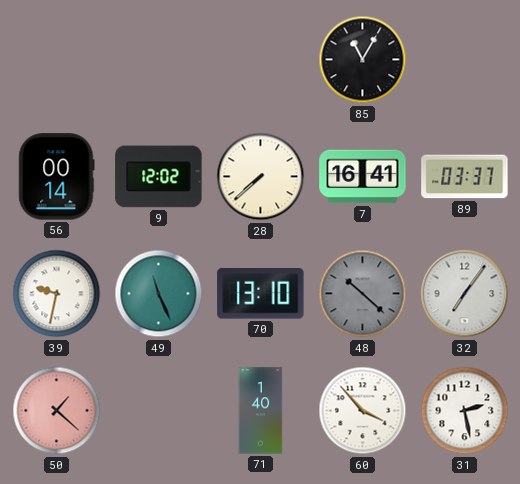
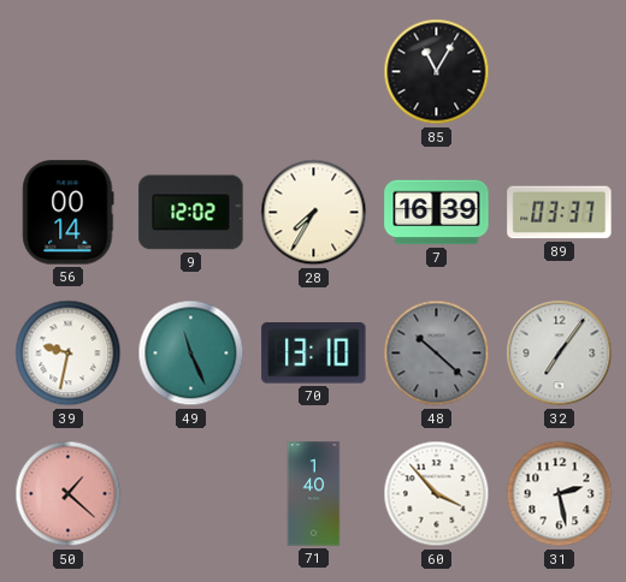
28: 7:38 -> 7:35 (314, 213)
7: 16:41 -> 16:39 (437, 213)
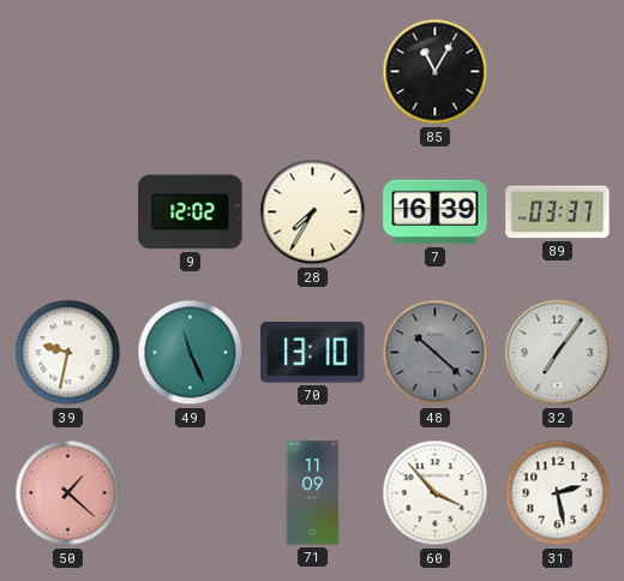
56: 00:14 -> none (69, 213)
71: 1:40 -> 11:09 (313, 493)
